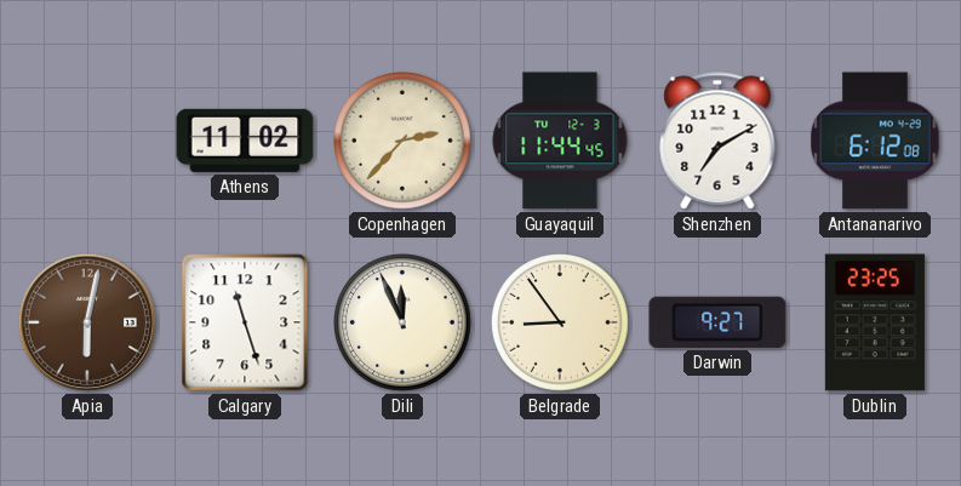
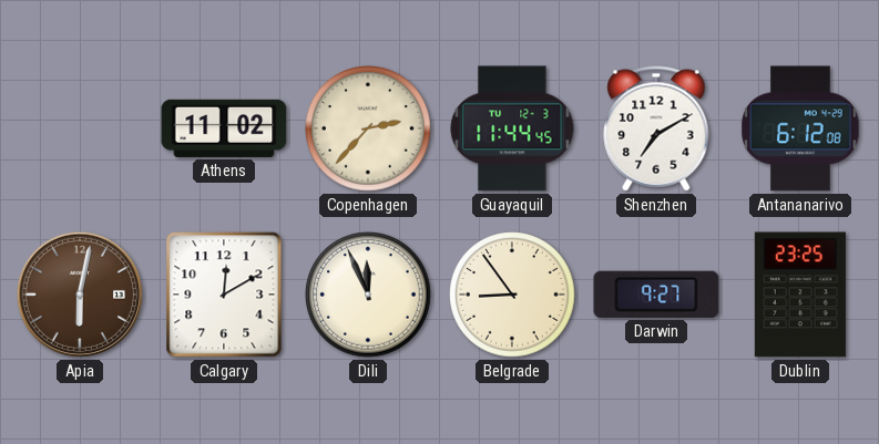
Calgary: 11:27 -> 12:10 (224, 295)
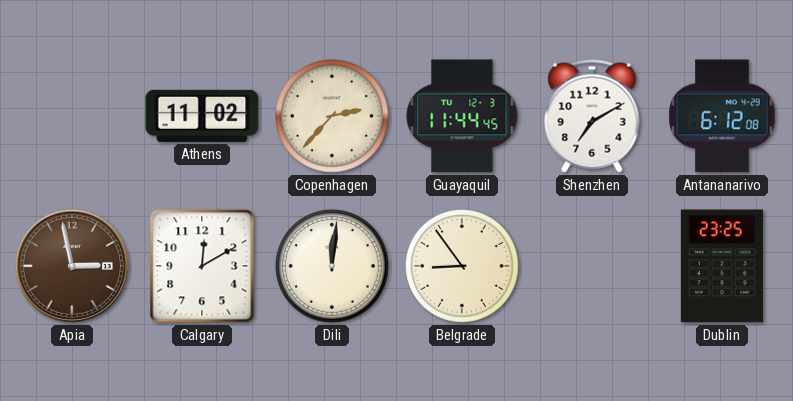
Apia: 6:02 -> 2:58 (72, 266)
Dili: 11:56 -> 12:01 (332, 266)
Darwin: 9:27 -> none (656, 295)
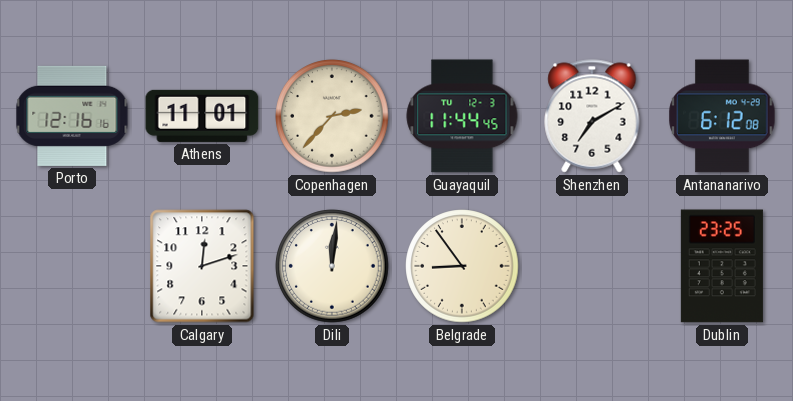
Porto: none -> 12:16 (72, 116)
Athens: 11:02 -> 11:01 (202, 116)
Apia: 2:58 -> none (72, 266)
Calgary: 12:10 -> 12:12 (202, 266)
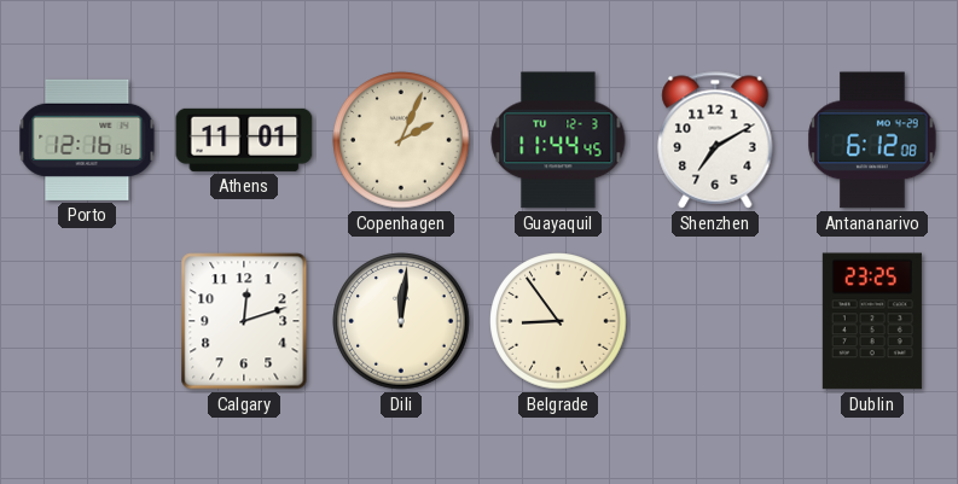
Copenhagen: 2:37 -> 2:04 (401, 140)
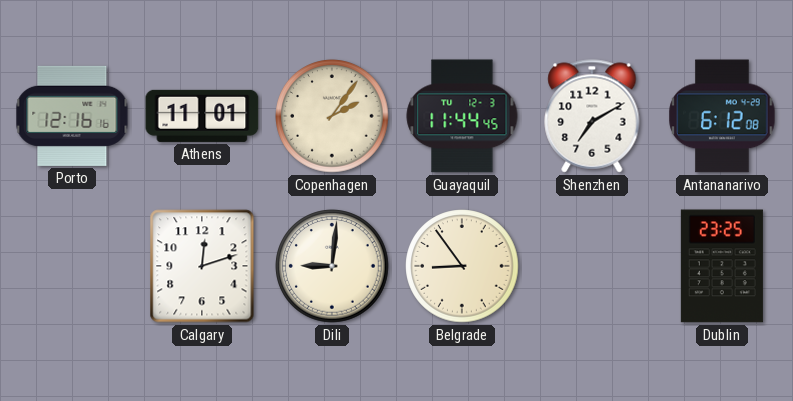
Copenhagen: 2:04 -> 2:06 (332, 116)
Dili: 12:01 -> 9:01 (332, 266)
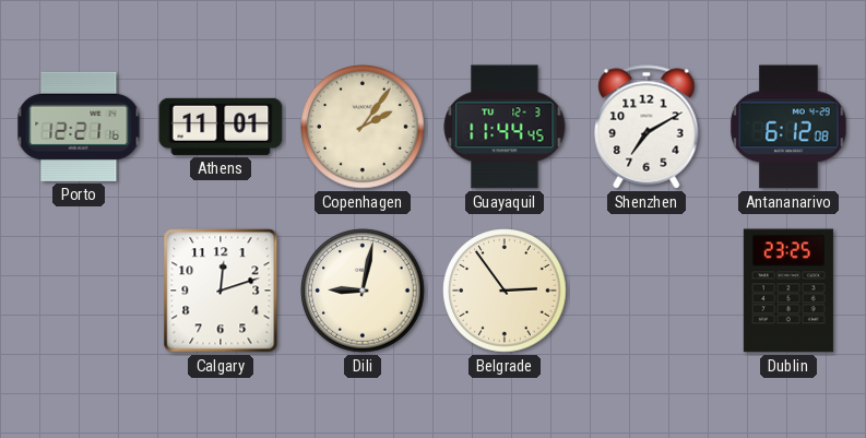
Porto: 12:16 -> 12:21 (79, 127)
Dili: 9:01 -> 9:02 (363, 291)
Belgrade: 8:54 -> 2:54 (505, 291)
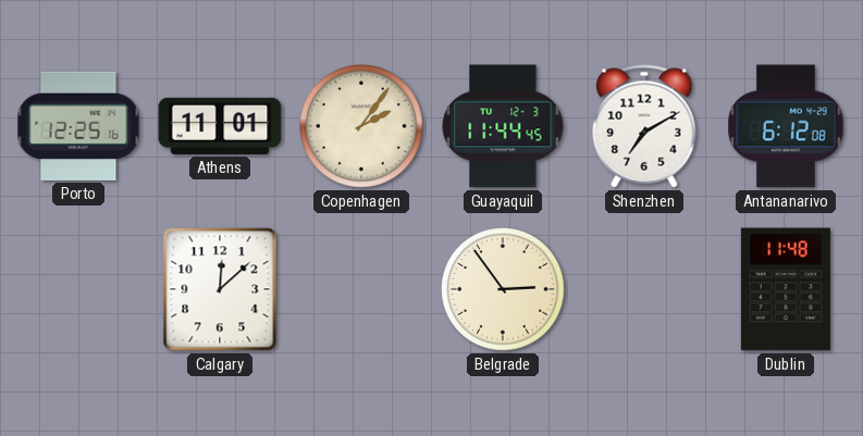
Porto: 12:21 -> 12:25 (78, 126)
Calgary: 12:12 -> 12:08 (220, 289)
Dili: 9:02 -> none (363, 291)
Dublin: 23:25 -> 11:48 (786, 289)
